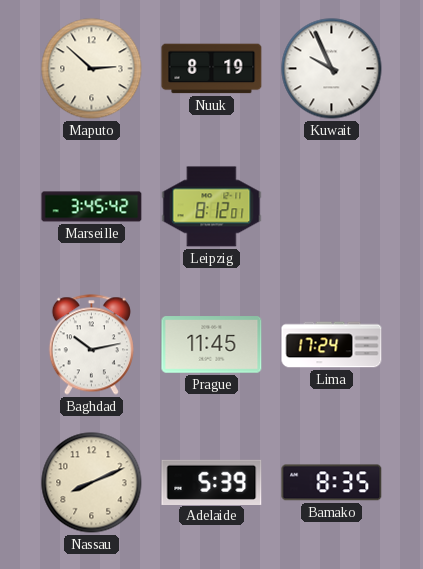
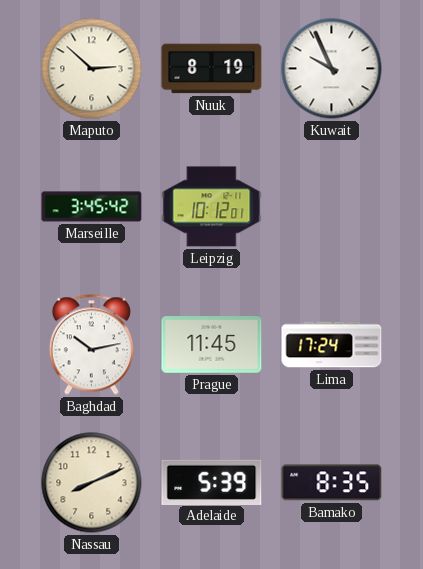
Leipzig: 8:12 -> 10:12 (212, 207)
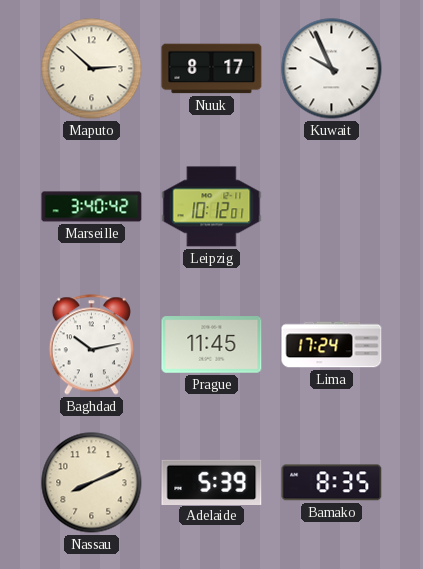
Nuuk: 8:19 -> 8:17 (212, 69)
Marseille: 3:45 -> 3:40 (92, 207)
